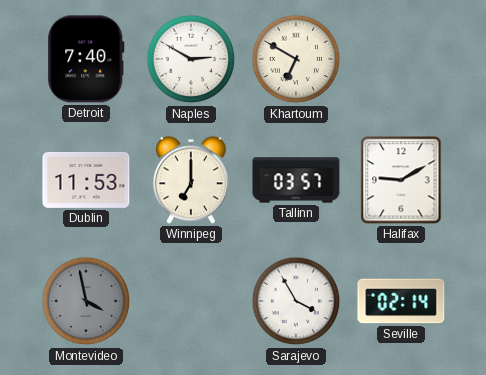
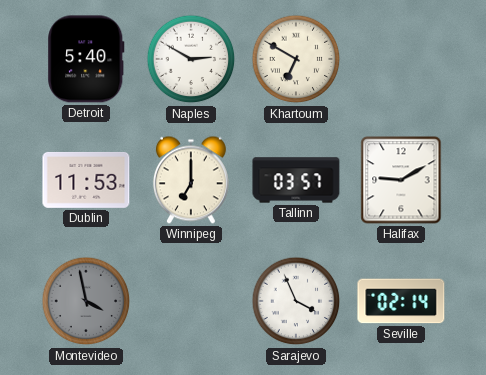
Detroit: 7:40 -> 5:40 (86, 59)
Sarajevo: 3:55 -> 3:56 (296, 301)
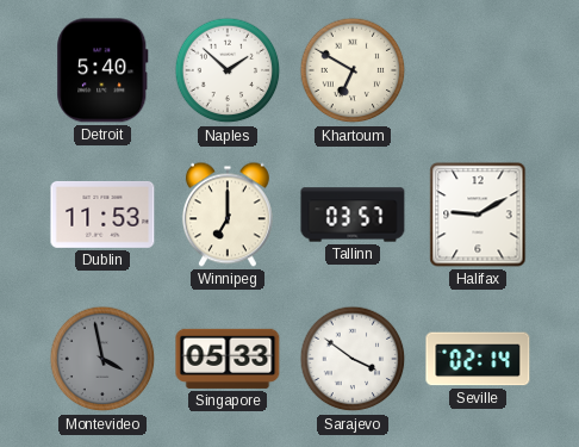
Naples: 2:50 -> 1:52 (228, 70)
Singapore: none -> 05:33 (228, 359)
Sarajevo: 3:56 -> 3:51 (353, 359)
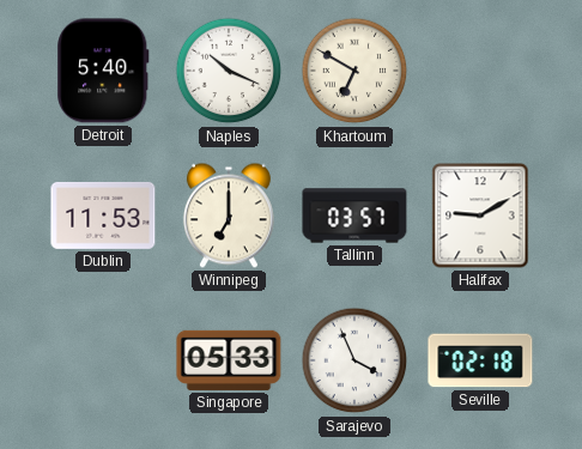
Naples: 1:52 -> 10:19 (229, 71)
Montevideo: 3:58 -> none (102, 359)
Sarajevo: 3:51 -> 3:56 (354, 360)
Seville: 02:14 -> 02:18 (480, 360)
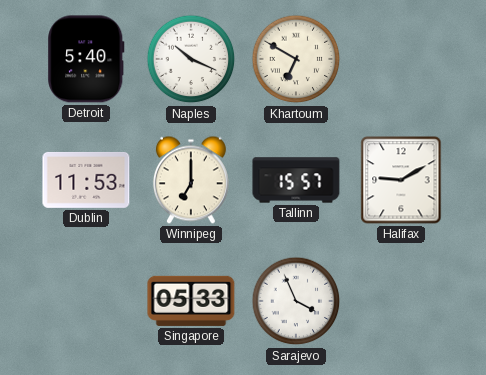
Tallinn: 03:57 -> 15:57 (296, 180)
Seville: 02:18 -> none (480, 360)
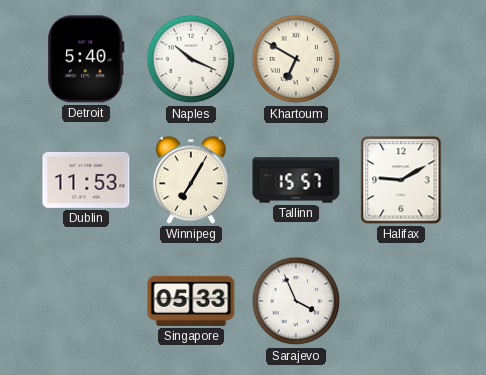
Winnipeg: 7:00 -> 7:05 (191, 180)
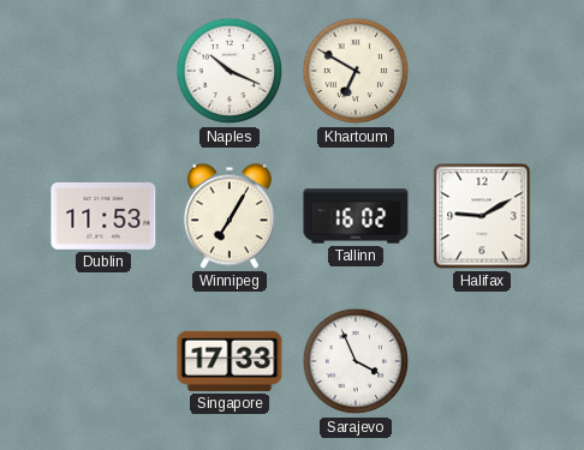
Detroit: 5:40 -> none (86, 59)
Tallinn: 15:57 -> 16:02 (356, 216)
Singapore: 05:33 -> 17:33 (230, 361)
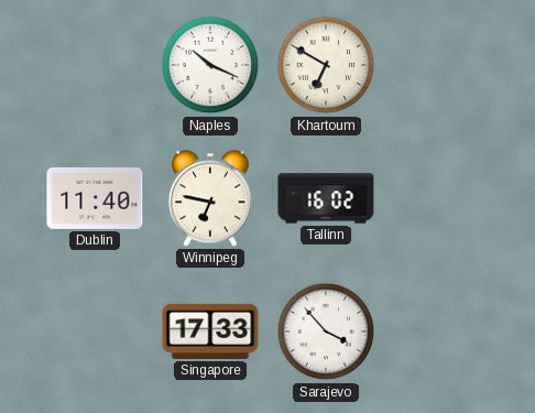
Dublin: 11:53 -> 11:40 (95, 198)
Winnipeg: 7:05 -> 6:47 (210, 198)
Halifax: 9:10 -> none (482, 216)
Sarajevo: 3:56 -> 3:53 (326, 332)
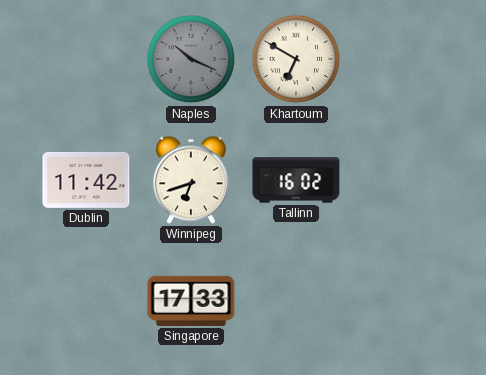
Naples dial: white -> grey (191, 59)
Dublin: 11:40 -> 11:42 (86, 180)
Winnipeg: 6:47 -> 6:42 (191, 180)
Sarajevo: 3:53 -> none (326, 332)
